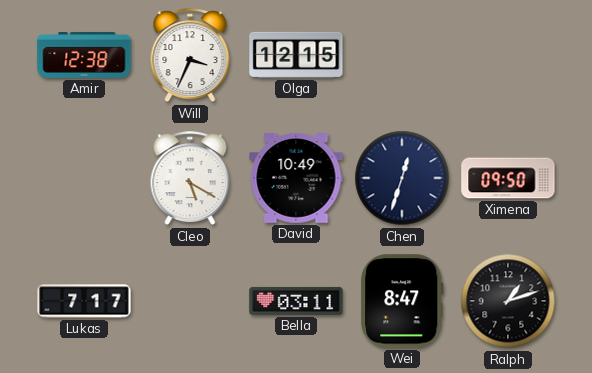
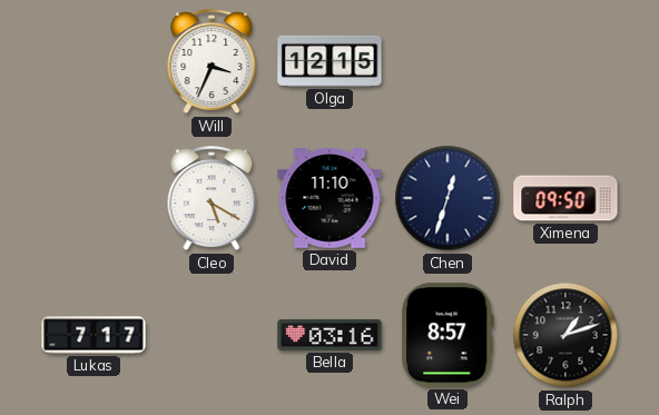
Amir: 12:38 -> none (84, 55)
David: 10:49 -> 11:10 (329, 199)
Bella: 03:11 -> 03:16 (329, 335)
Wei: 8:47 -> 8:57 (449, 335)
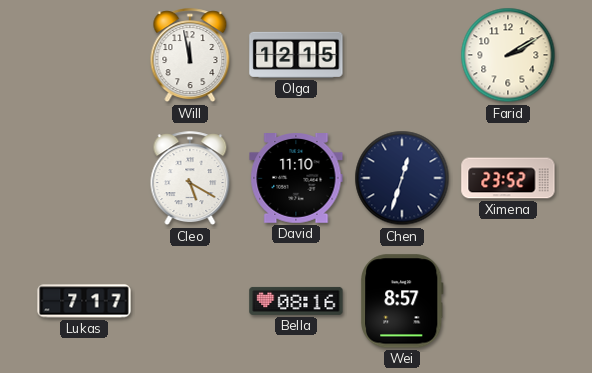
Will: 3:34 -> 11:58 (190, 56)
Farid: none -> 2:10 (508, 55)
Ximena: 09:50 -> 23:52 (508, 178)
Bella: 03:16 -> 08:16 (296, 301)
Ralph: 1:12 -> none (565, 335)
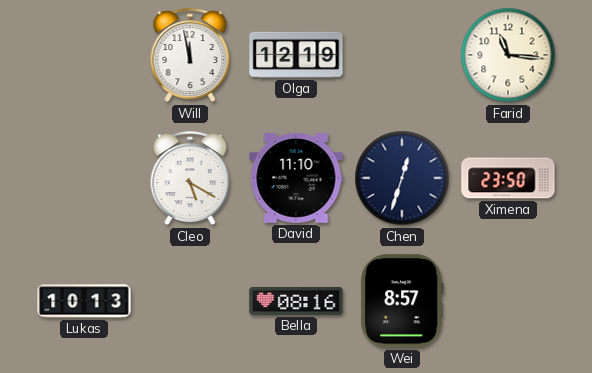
Olga: 12:15 -> 12:19 (296, 55)
Farid: 2:10 -> 11:16 (508, 55)
Ximena: 23:52 -> 23:50 (508, 178)
Lukas: 7:17 -> 10:13 (84, 301)
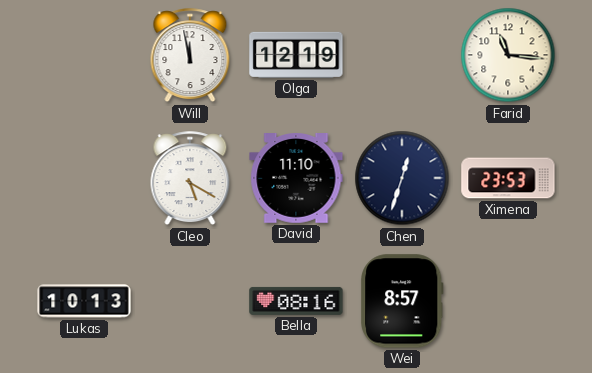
Ximena: 23:50 -> 23:53 (508, 178)
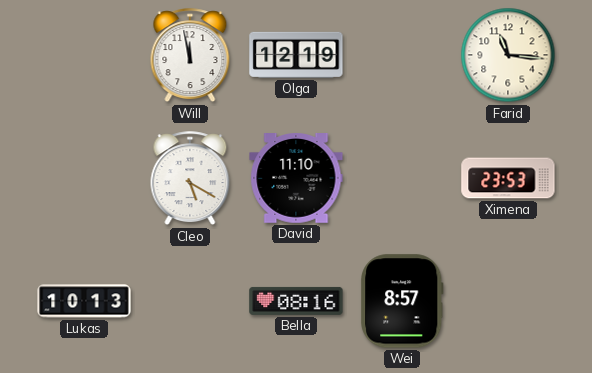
Chen: 12:33 -> none (402, 178)
